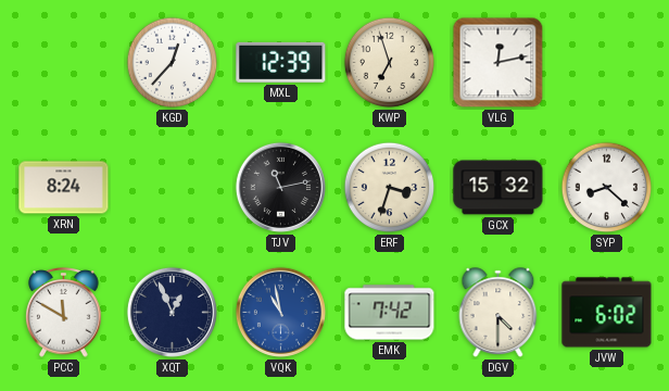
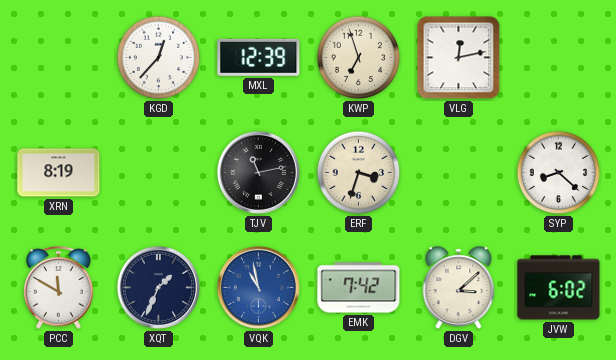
XRN: 8:24 -> 8:19 (59, 173)
GCX: 15:32 -> none (498, 188)
XQT: 12:56 -> 1:34 (158, 287)
DGV: 4:30 -> 3:08 (459, 288)
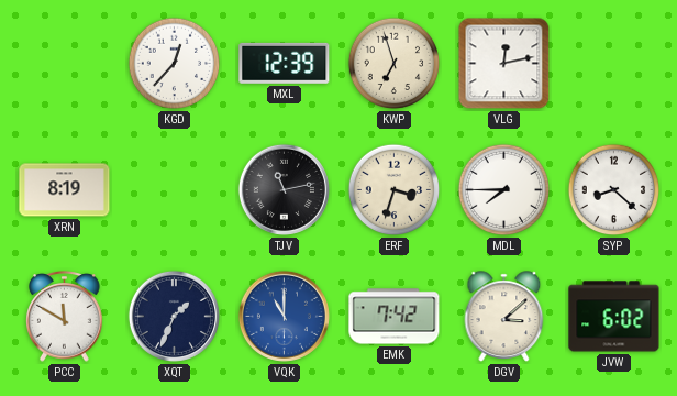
MDL: none -> 7:45 (504, 190)
VQK: 10:58 -> 11:00 (284, 316)
